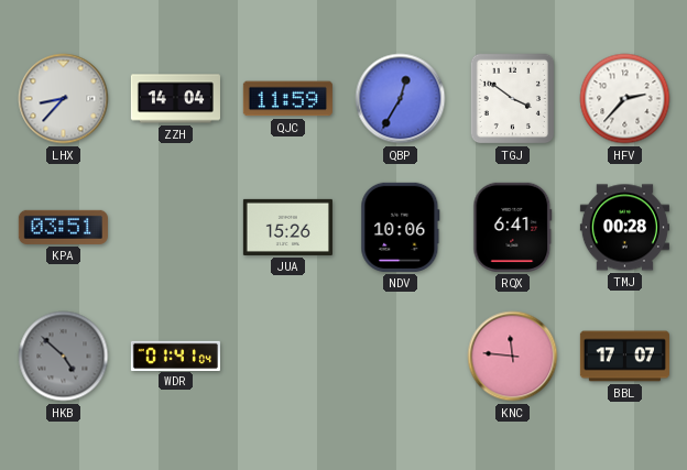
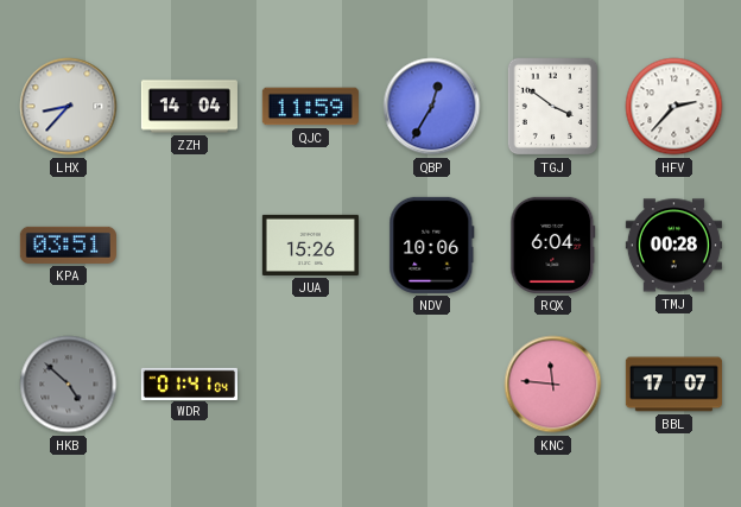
RQX: 6:41 -> 6:04 (553, 245)
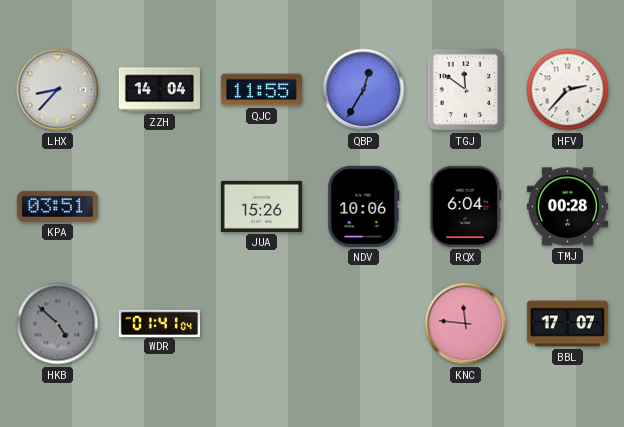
QJC: 11:59 -> 11:55 (261, 90)
TGJ: 3:51 -> 11:51 (466, 90)
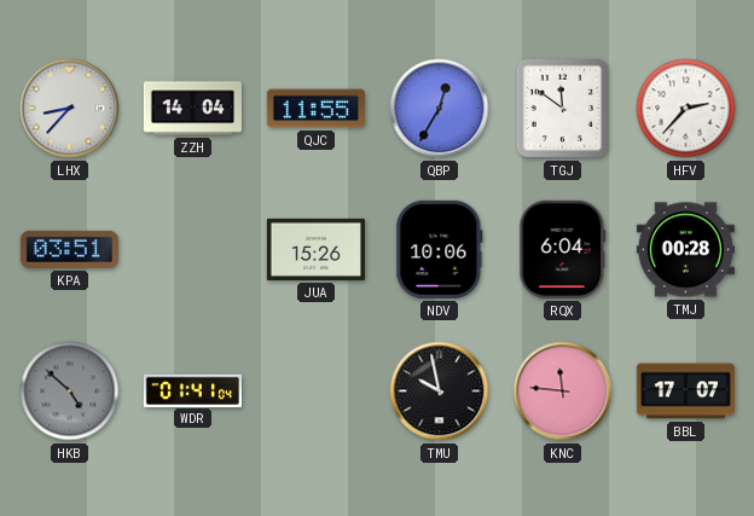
TMU: none -> 9:58 (440, 392)
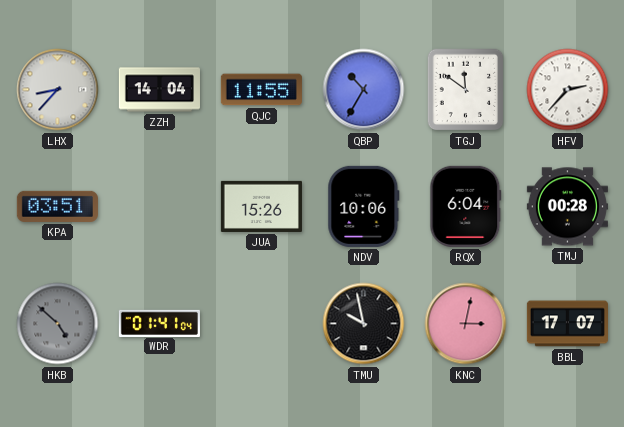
QBP: 12:35 -> 10:35 (364, 90)
KNC: 11:46 -> 3:02 (466, 324)
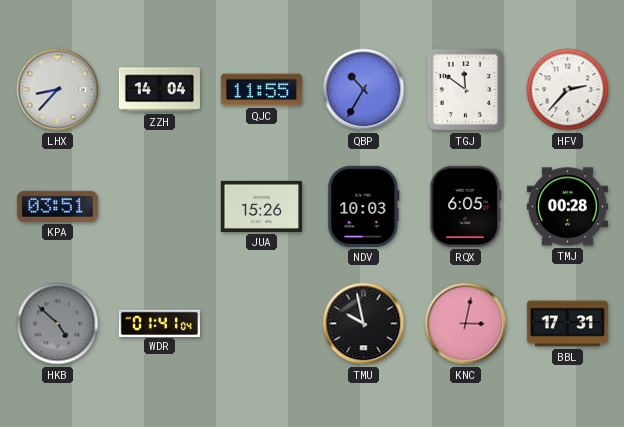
NDV: 10:06 -> 10:03 (364, 206)
RQX: 6:04 -> 6:05 (466, 206)
BBL: 17:07 -> 17:31 (567, 324)
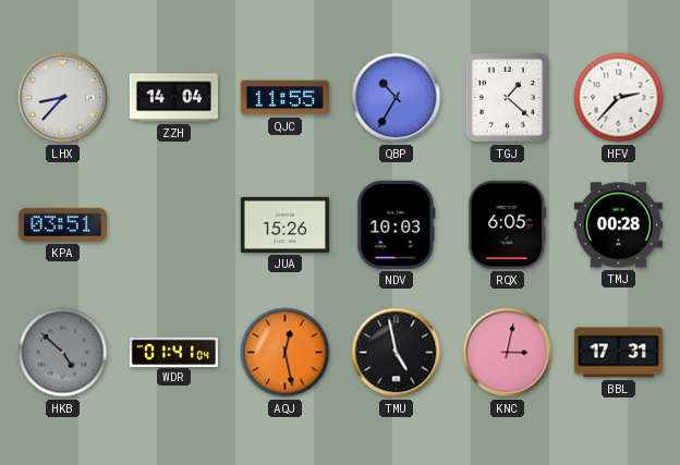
TGJ: 11:51 -> 1:22 (508, 98)
AQJ: none -> 12:28 (286, 353)
TMU: 9:58 -> 4:58 (397, 353)
